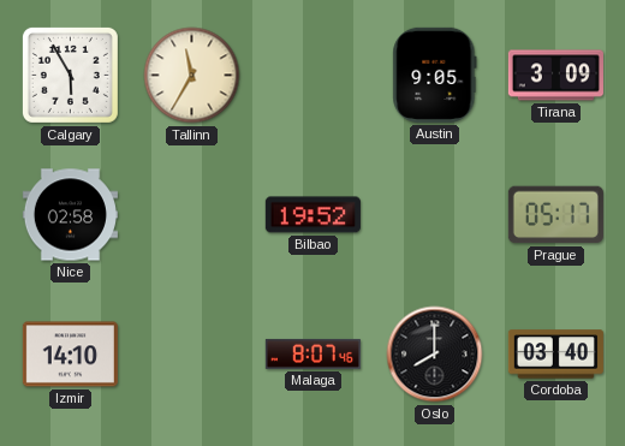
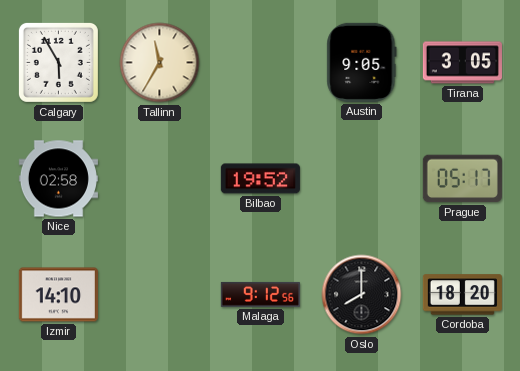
Tirana: 3:09 -> 3:05 (462, 63)
Malaga: 8:07 -> 9:12 (260, 294)
Cordoba: 03:40 -> 18:20 (462, 295)
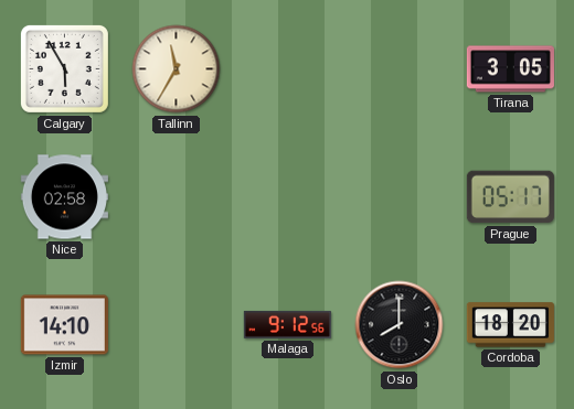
Austin: 9:05 -> none (362, 62)
Bilbao: 19:52 -> none (260, 179)
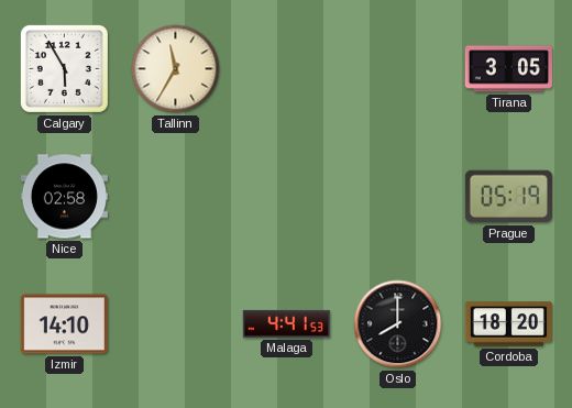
Prague: 05:17 -> 05:19 (508, 197)
Malaga: 9:12 -> 4:41 (286, 323)
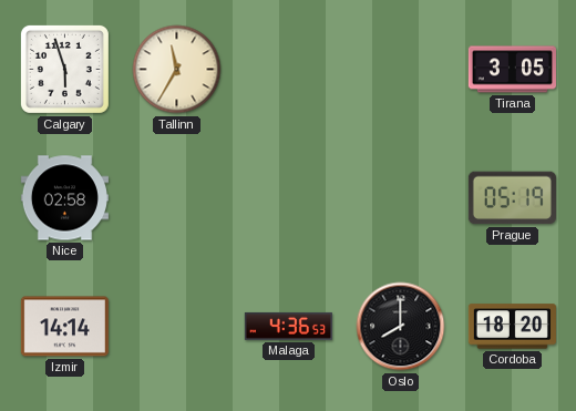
Calgary: 5:55 -> 5:57 (64, 69)
Izmir: 14:10 -> 14:14 (64, 327)
Malaga: 4:41 -> 4:36 (288, 326)
